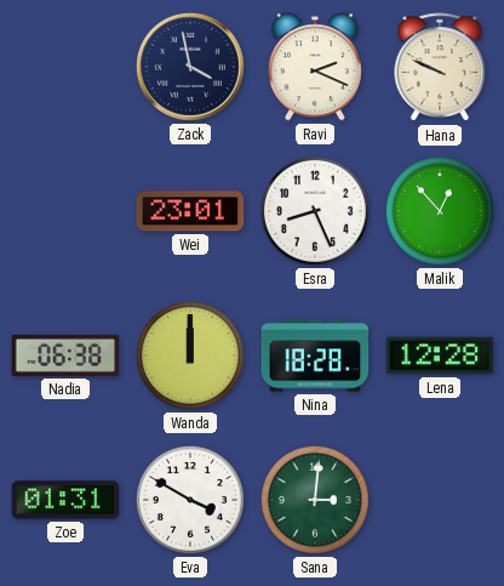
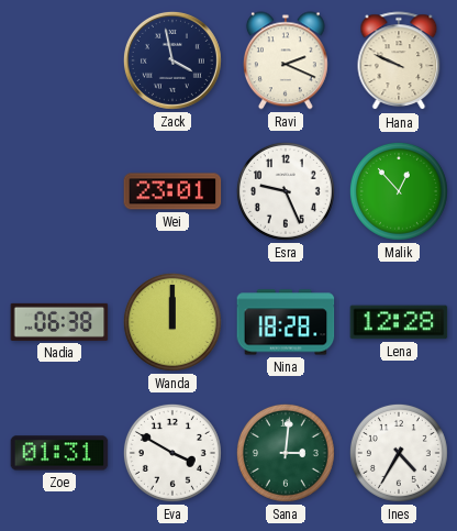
Esra: 8:26 -> 9:26 (286, 191)
Ines: none -> 4:35 (399, 453)
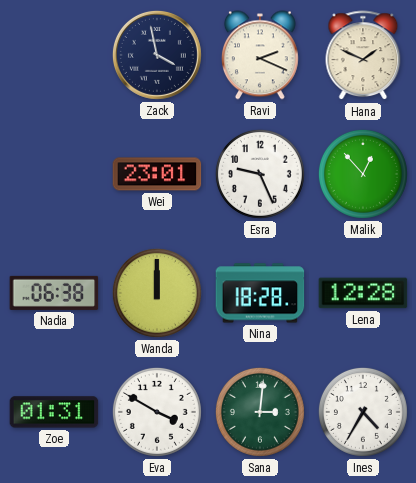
Hana: 9:49 -> 1:49 (363, 56)
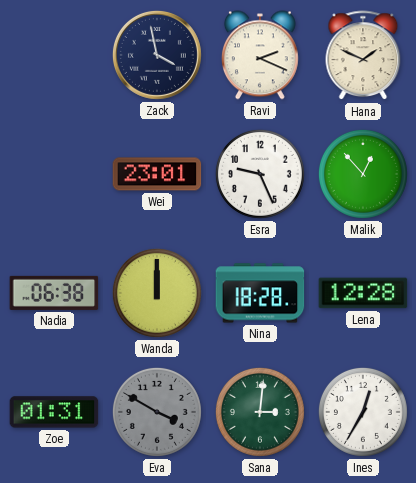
Eva dial: white -> grey (157, 412)
Ines: 4:35 -> 12:35 (363, 412)
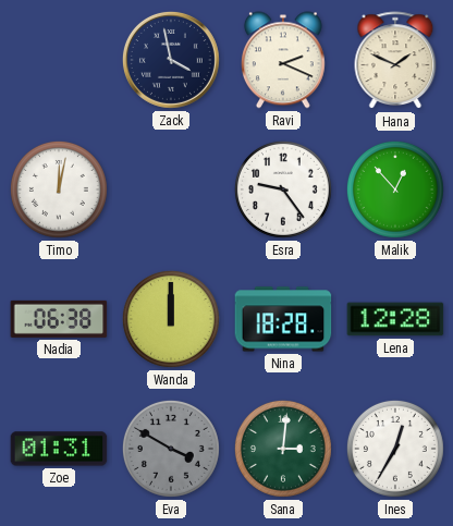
Timo: none -> 12:02 (59, 189)
Wei: 23:01 -> none (157, 174)
Esra: 9:26 -> 9:24 (283, 189)
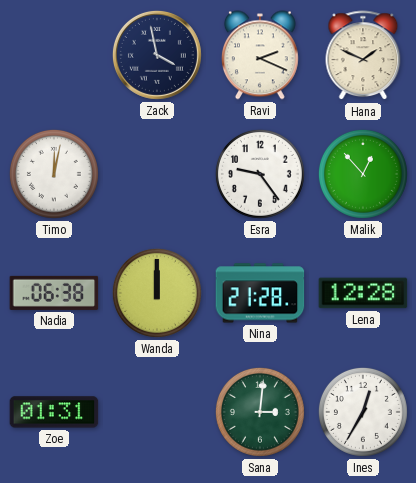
Nina: 18:28 -> 21:28 (260, 293)
Eva: 3:50 -> none (171, 449)
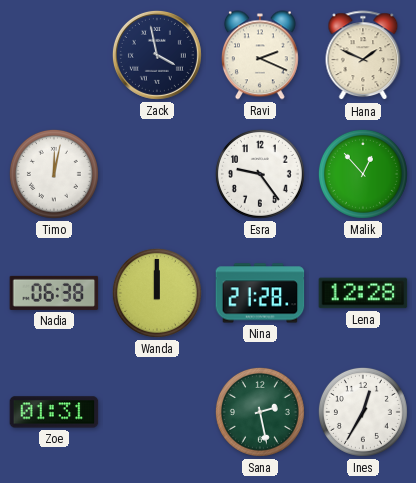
Sana: 3:01 -> 2:28 (260, 412)
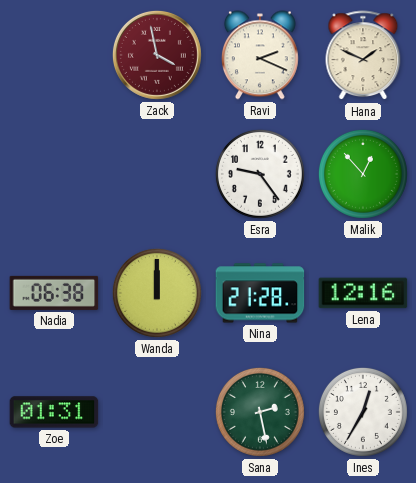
Zack dial: navy -> burgundy (157, 55)
Timo: 12:02 -> none (54, 174)
Lena: 12:28 -> 12:16 (363, 293)
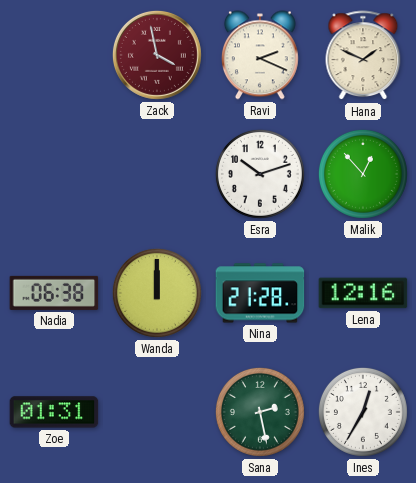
Esra: 9:24 -> 10:12 (260, 174)
